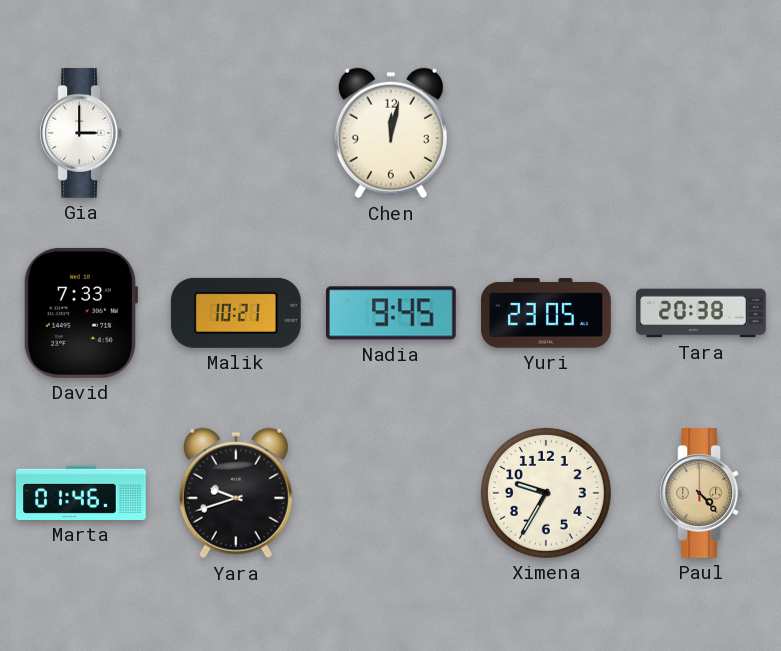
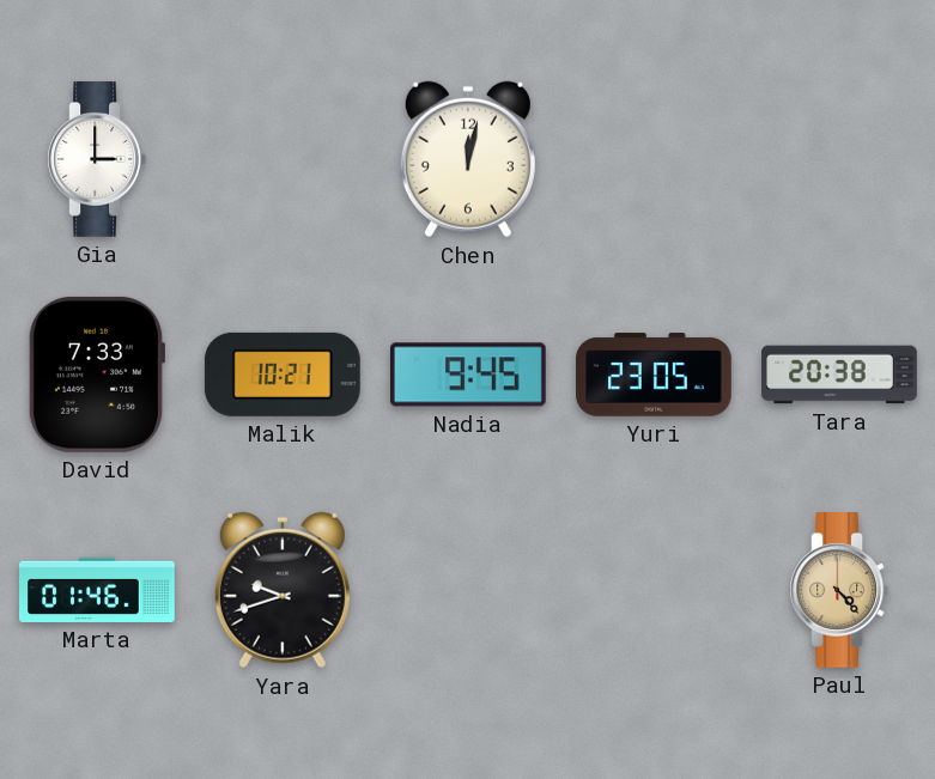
Ximena: 9:35 -> none (546, 493)
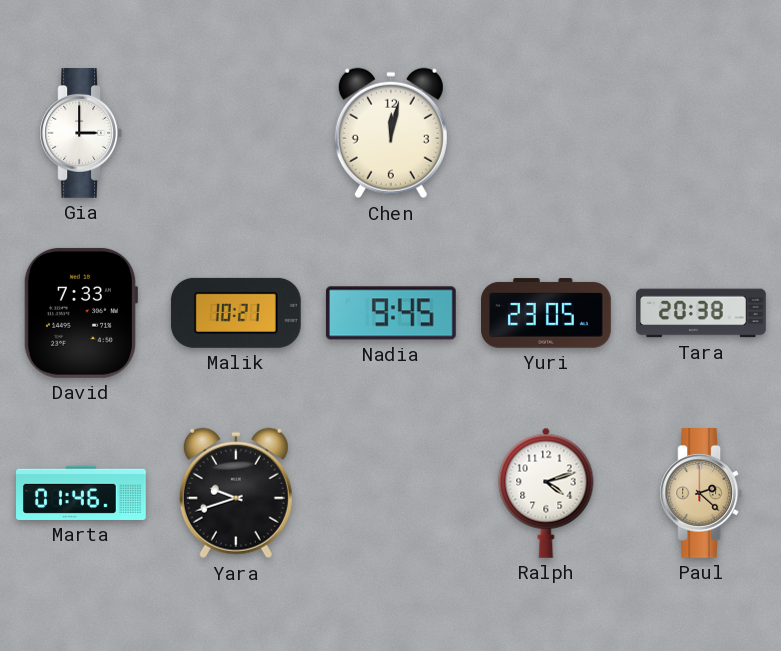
Ralph: none -> 4:12 (546, 493)
Paul: 4:23 -> 2:22 (701, 494)
